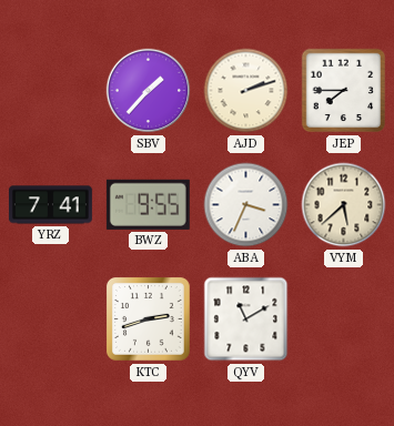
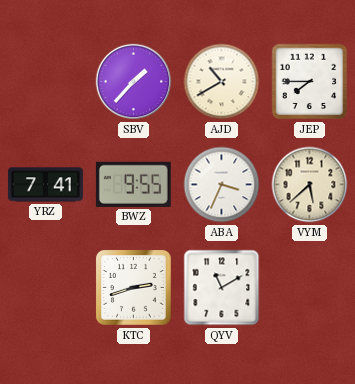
AJD: 2:12 -> 10:40 (222, 82)
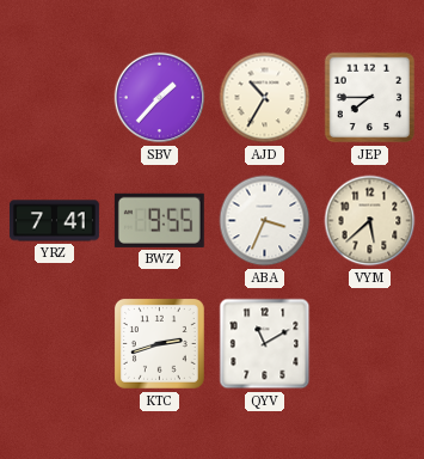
AJD: 10:40 -> 10:35 (265, 98)
